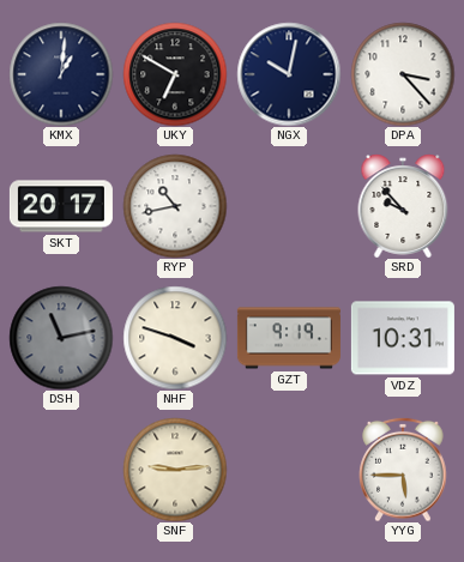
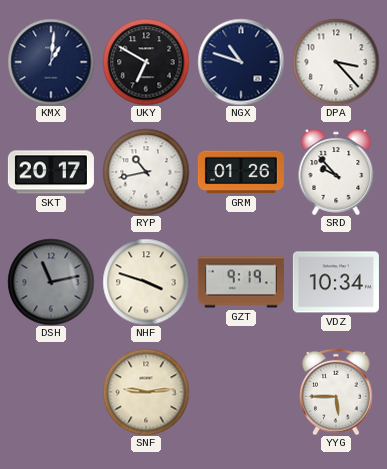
NGX: 10:02 -> 10:48 (241, 62)
GRM: none -> 01:26 (241, 172)
VDZ: 10:31 -> 10:34 (336, 282)
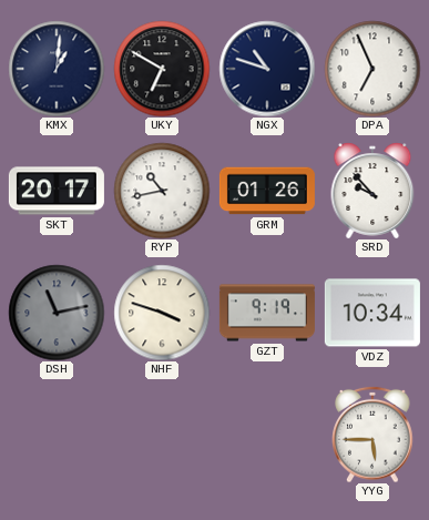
DPA: 3:23 -> 6:56 (372, 69)
SNF: 9:14 -> none (146, 392)
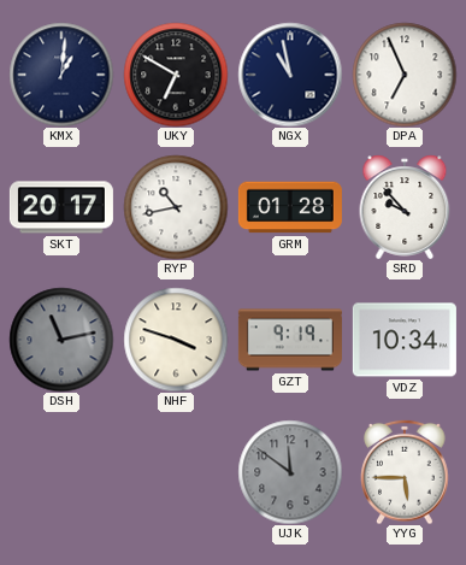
NGX: 10:48 -> 10:58 (290, 75)
GRM: 01:26 -> 01:28 (290, 207)
UJK: none -> 11:51 (290, 472)
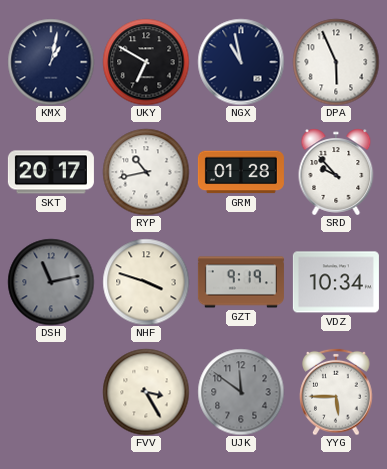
KMX: 1:01 -> 1:02 (51, 62)
DPA: 6:56 -> 5:56 (336, 62)
FVV: none -> 3:25 (146, 392)
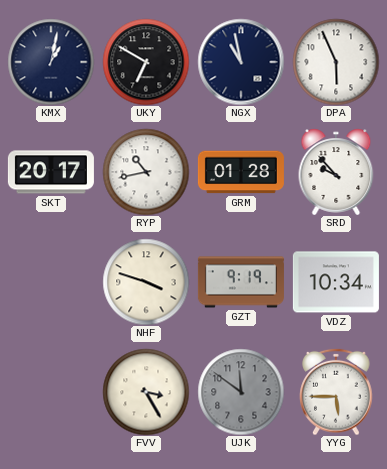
DSH: 11:13 -> none (51, 282)
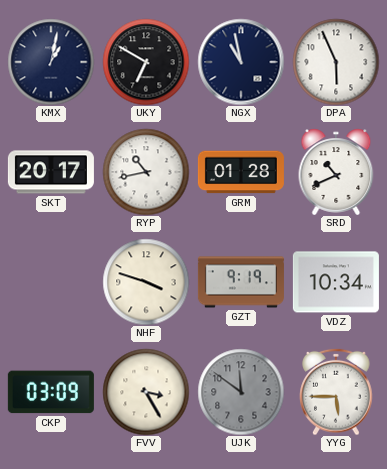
SRD: 9:53 -> 10:41 (336, 172)
CKP: none -> 03:09 (51, 392)
